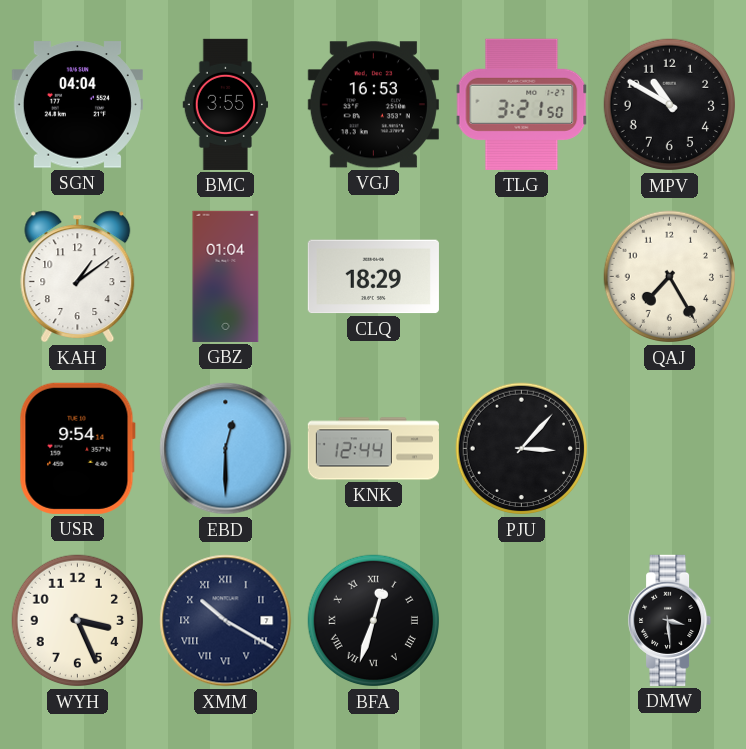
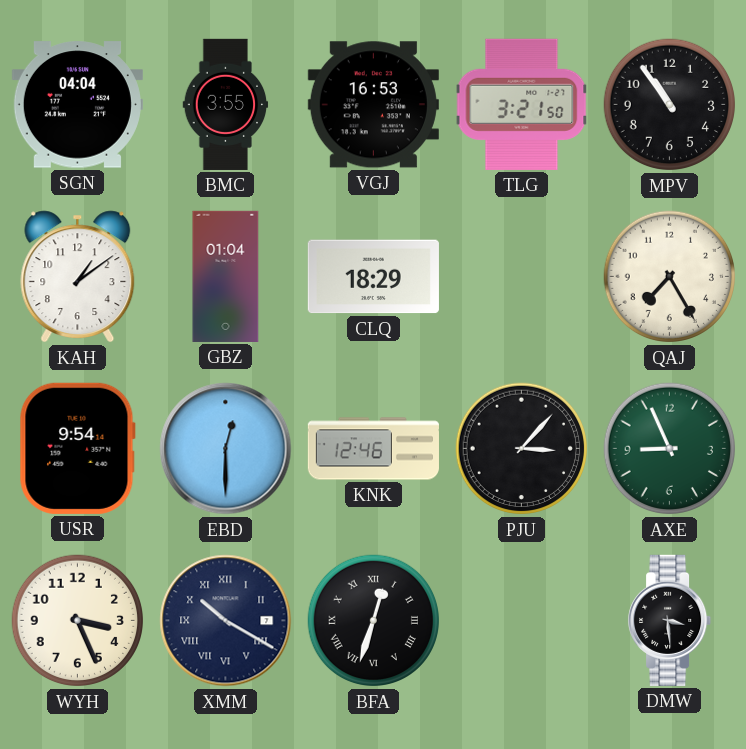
MPV: 10:50 -> 10:54 (670, 105)
KNK: 12:44 -> 12:46 (373, 449)
AXE: none -> 8:56 (670, 449)
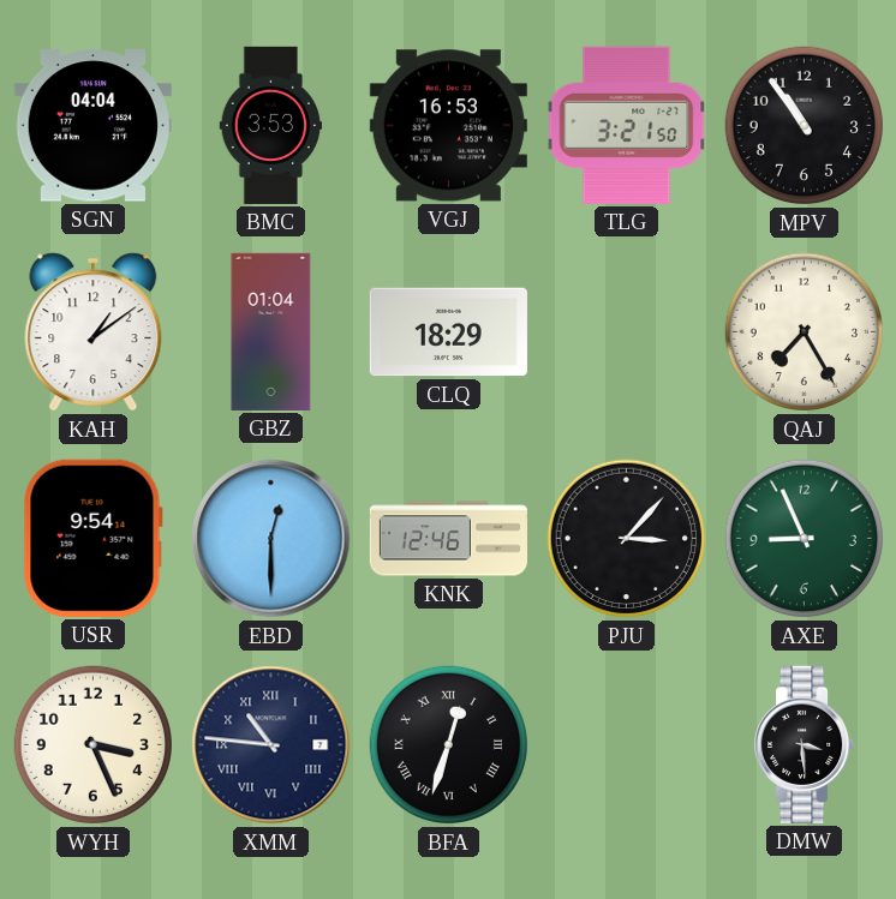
BMC: 3:55 -> 3:53 (271, 125)
XMM: 10:20 -> 10:46 (271, 745)
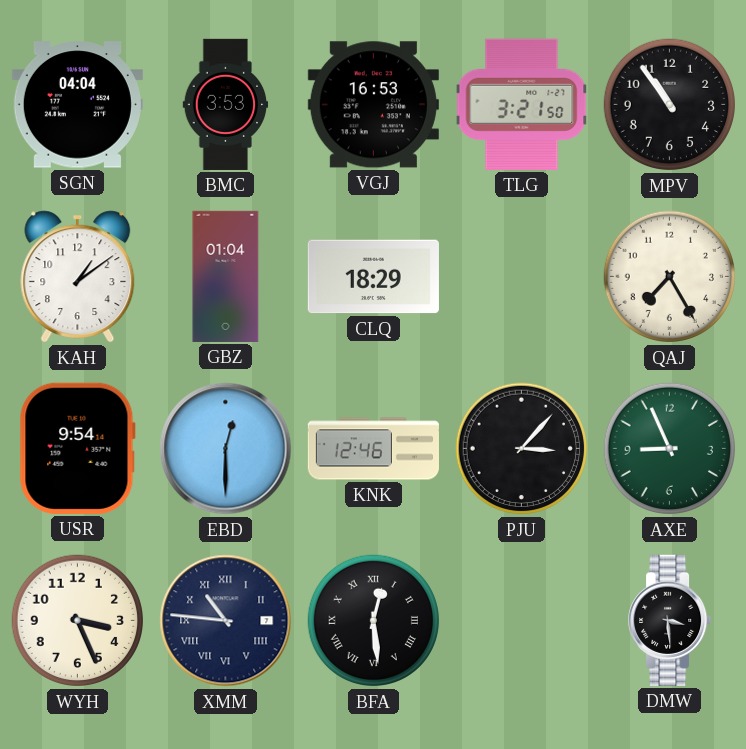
BFA: 12:33 -> 12:29 (374, 621)
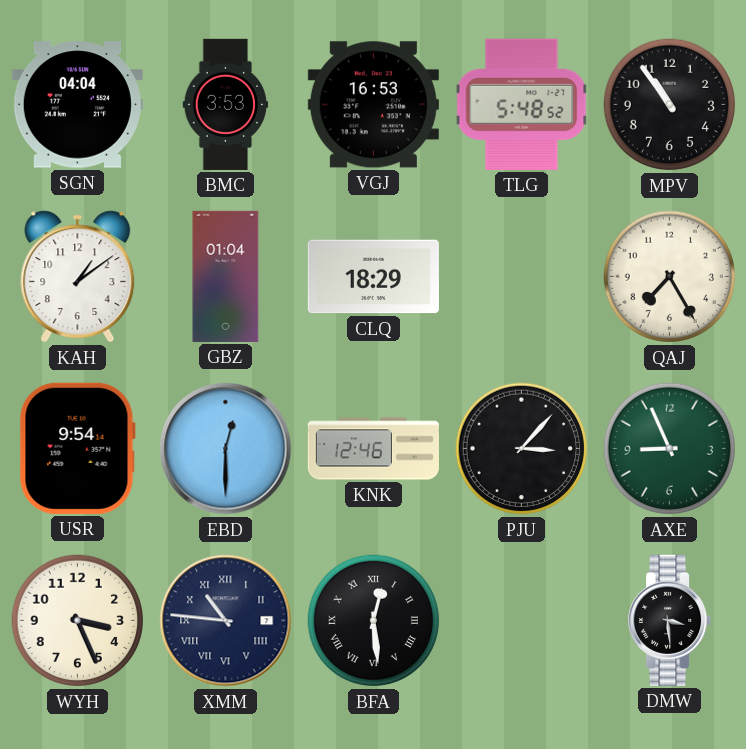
TLG: 3:21 -> 5:48 (522, 104)
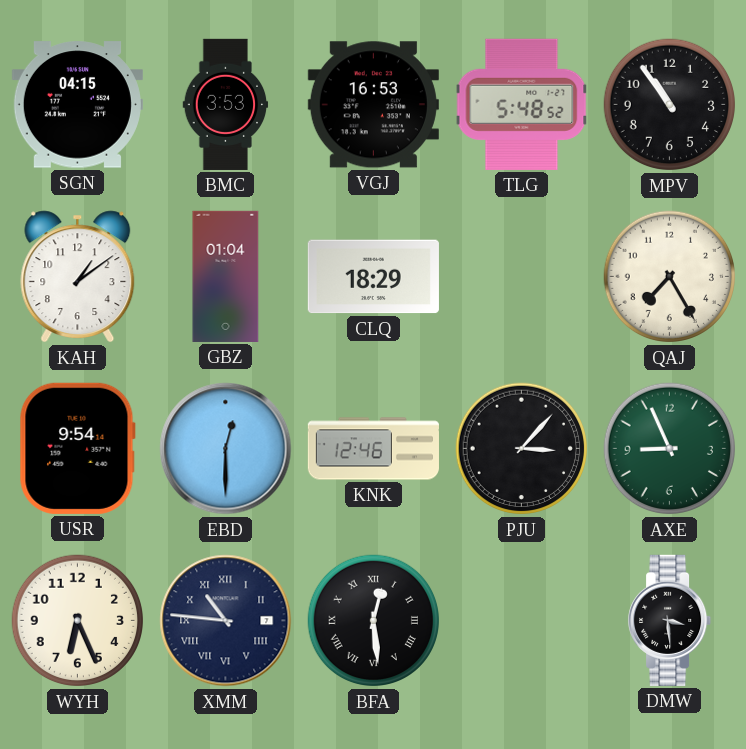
SGN: 04:04 -> 04:15 (77, 105)
WYH: 3:26 -> 6:26 (78, 621)
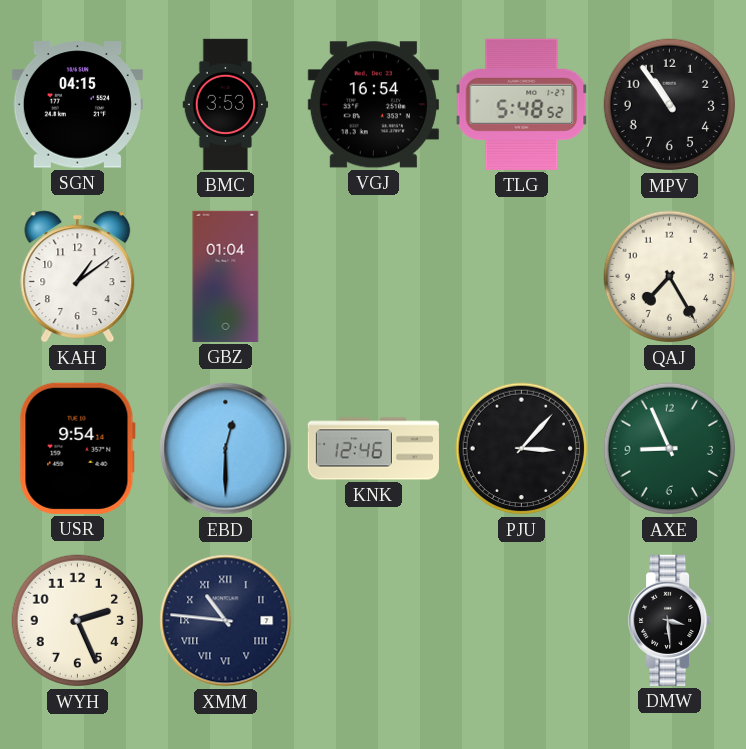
VGJ: 16:53 -> 16:54 (373, 105)
CLQ: 18:29 -> none (373, 277)
WYH: 6:26 -> 2:26 (78, 621)
BFA: 12:29 -> none (374, 621)
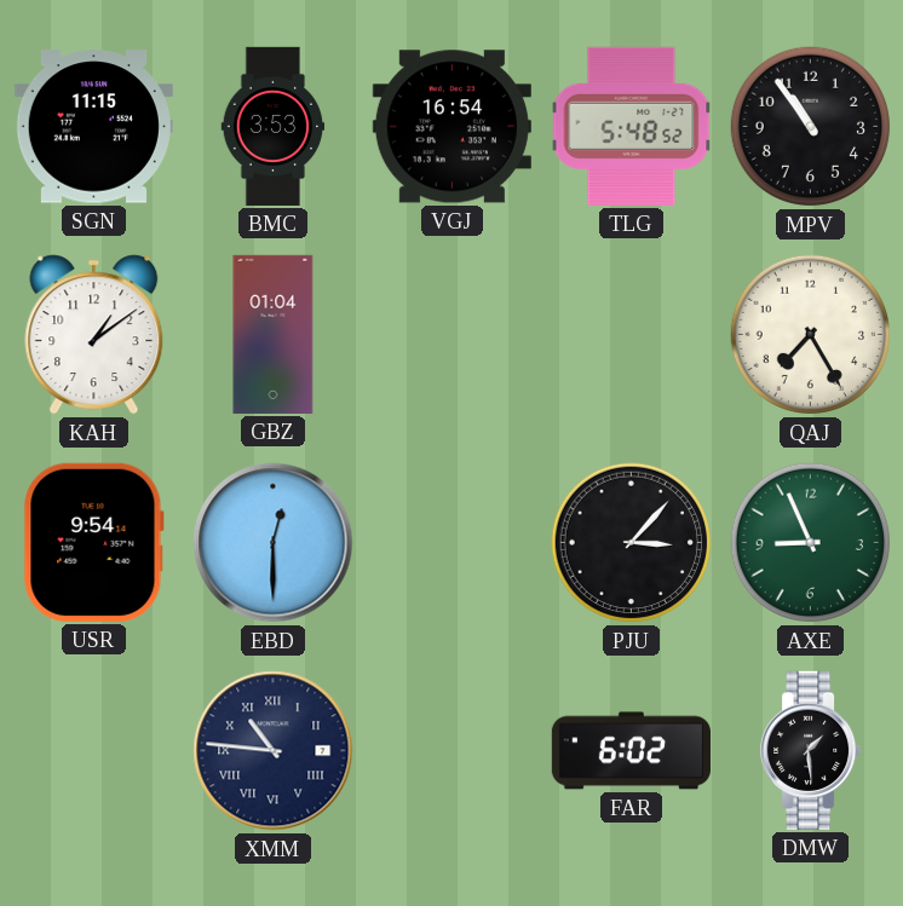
SGN: 04:15 -> 11:15 (93, 127)
KNK: 12:46 -> none (373, 449)
WYH: 2:26 -> none (78, 621)
FAR: none -> 6:02 (631, 751)
DMW: 3:29 -> 1:29 (811, 750)
